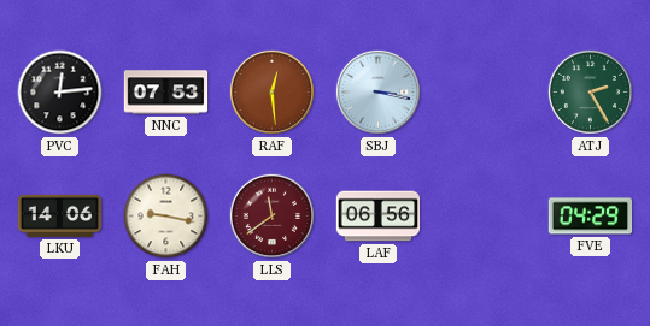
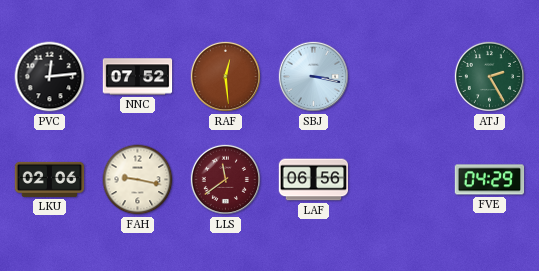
NNC: 07:53 -> 07:52 (138, 77)
LKU: 14:06 -> 02:06 (50, 179)
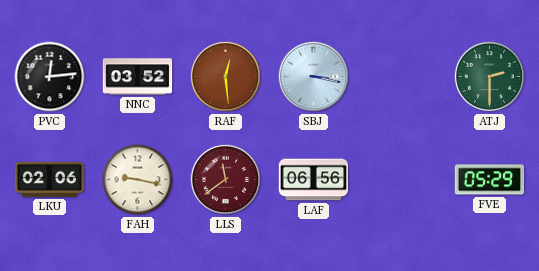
NNC: 07:52 -> 03:52 (138, 77)
ATJ: 2:25 -> 2:30 (489, 76)
FVE: 04:29 -> 05:29 (490, 180)
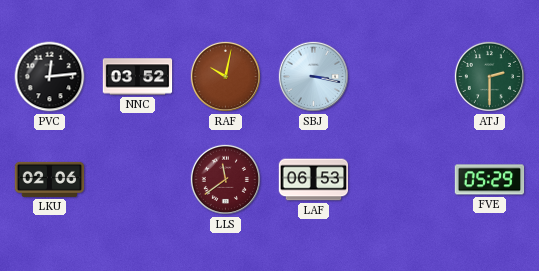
RAF: 12:29 -> 10:02 (225, 76)
FAH: 9:17 -> none (138, 180)
LAF: 06:56 -> 06:53 (314, 180)
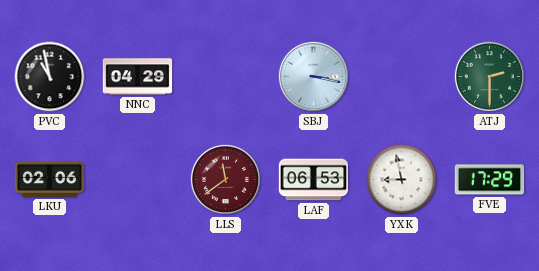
PVC: 12:14 -> 10:58 (50, 77)
NNC: 03:52 -> 04:29 (138, 77)
RAF: 10:02 -> none (225, 76)
YXK: none -> 8:58 (402, 180)
FVE: 05:29 -> 17:29 (490, 180)
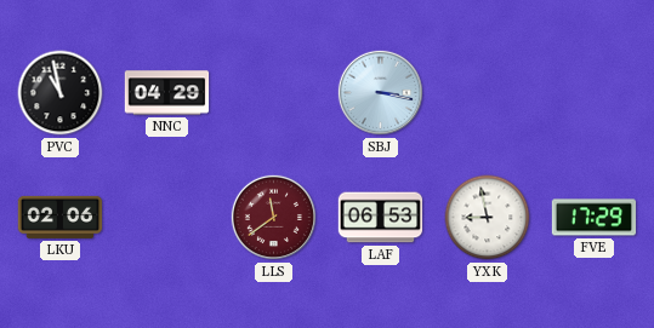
ATJ: 2:30 -> none (489, 76)
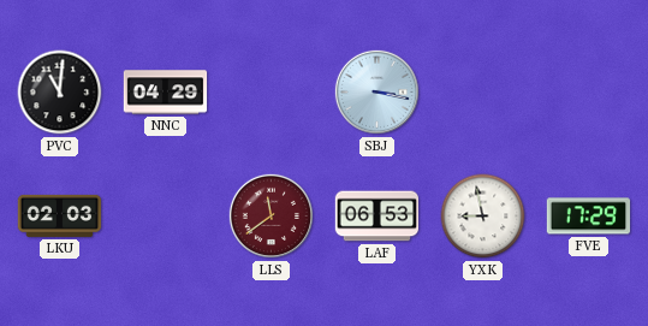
PVC: 10:58 -> 11:01 (60, 93)
LKU: 02:06 -> 02:03 (60, 215)
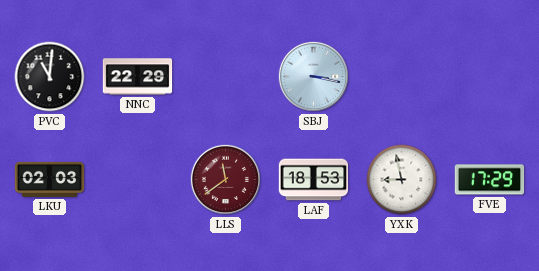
NNC: 04:29 -> 22:29 (138, 77)
LAF: 06:53 -> 18:53 (314, 180)
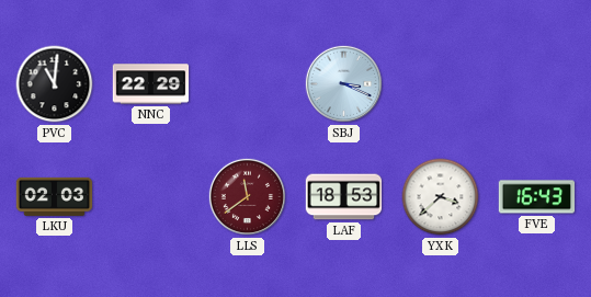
SBJ: 3:17 -> 3:19 (343, 83)
YXK: 8:58 -> 3:38 (441, 197)
FVE: 17:29 -> 16:43 (537, 197)
